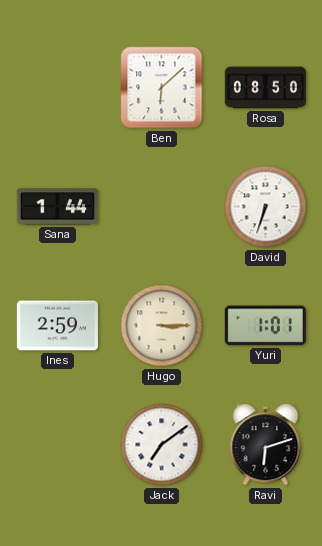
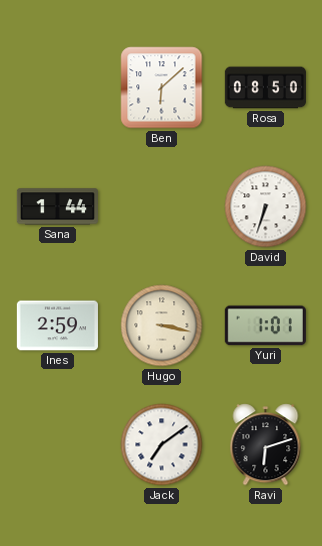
Hugo: 3:15 -> 3:17 (162, 326)
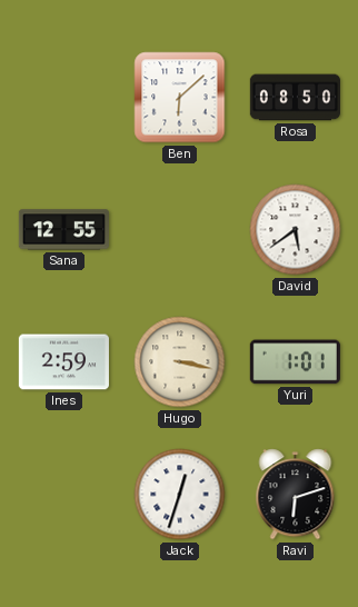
Sana: 1:44 -> 12:55 (63, 230)
David: 6:33 -> 5:39 (296, 230)
Jack: 7:09 -> 12:33 (180, 495)
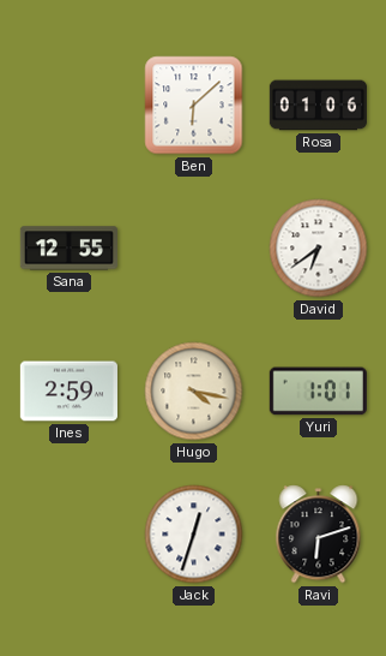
Rosa: 08:50 -> 01:06 (318, 106)
David: 5:39 -> 6:39 (319, 249)
Hugo: 3:17 -> 4:17 (194, 392)
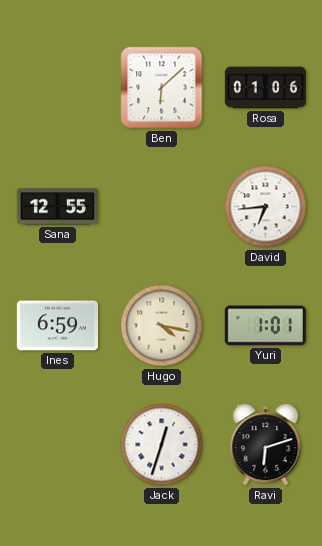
David: 6:39 -> 6:44 (266, 207)
Ines: 2:59 -> 6:59 (57, 326)
